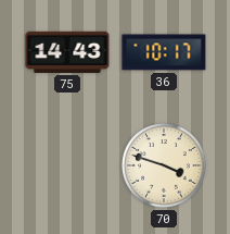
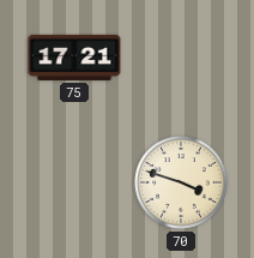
75: 14:43 -> 17:21 (74, 58)
36: 10:17 -> none (164, 52)
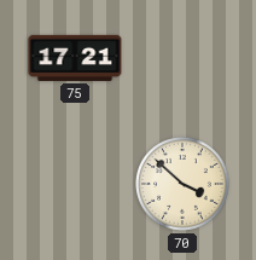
70: 3:48 -> 3:52 (182, 184)
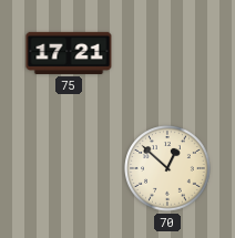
70: 3:52 -> 12:52 (167, 168)
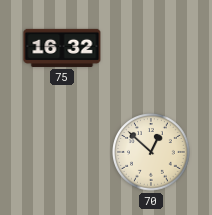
75: 17:21 -> 16:32 (62, 48)
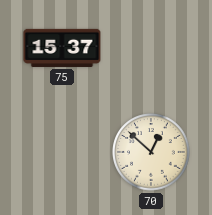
75: 16:32 -> 15:37 (62, 48)
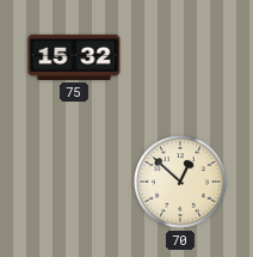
75: 15:37 -> 15:32 (74, 57)
